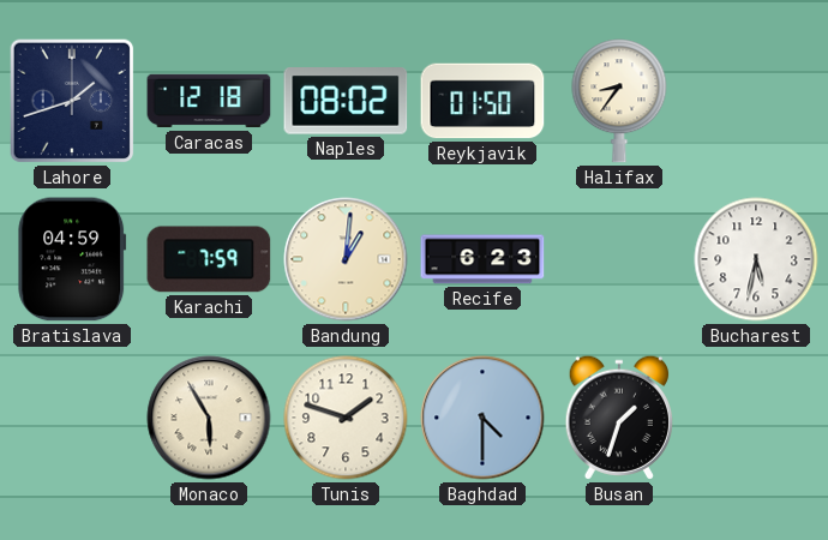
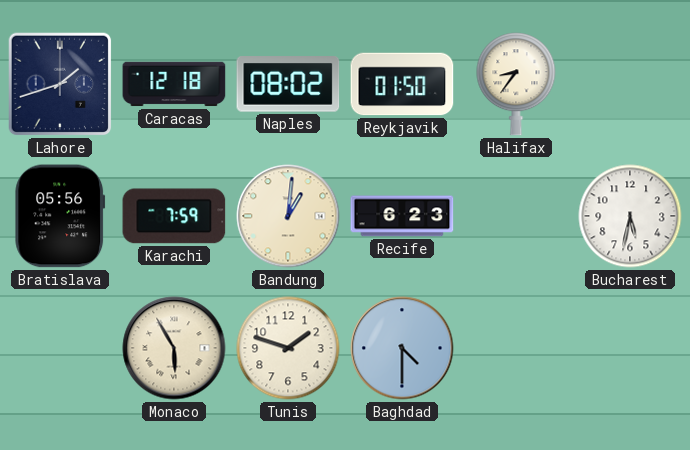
Bratislava: 04:59 -> 05:56 (60, 216)
Busan: 1:33 -> none (618, 418)
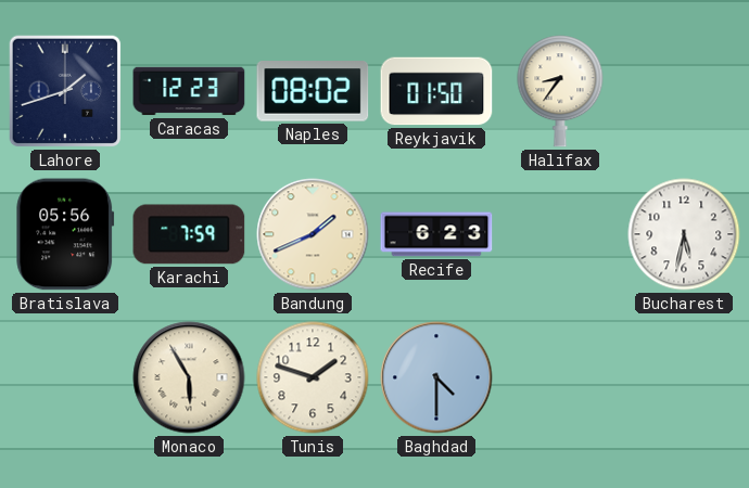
Caracas: 12:18 -> 12:23 (189, 91)
Bandung: 1:01 -> 1:41 (313, 234)
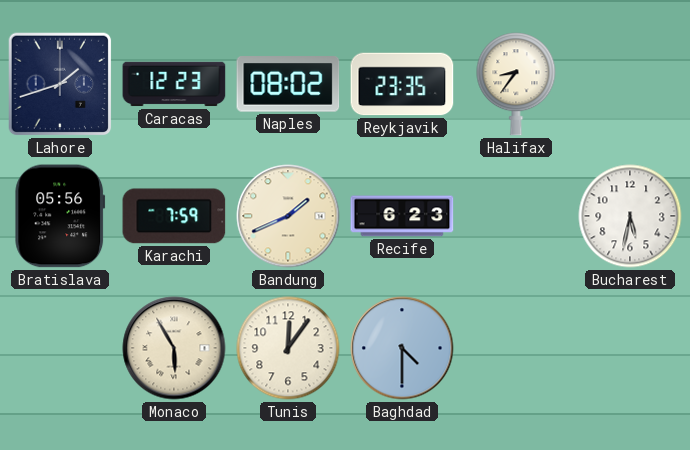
Reykjavik: 01:50 -> 23:35 (402, 84)
Tunis: 1:48 -> 12:06 (288, 348)
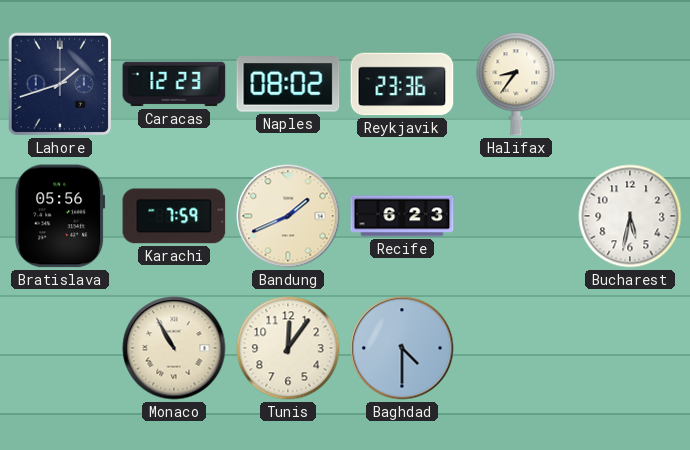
Reykjavik: 23:35 -> 23:36 (402, 84)
Monaco: 5:55 -> 10:55 (174, 348)
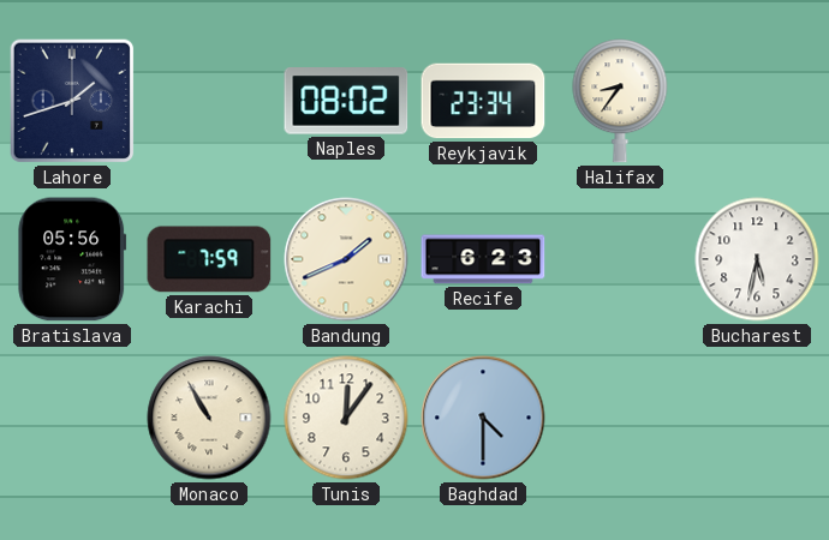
Caracas: 12:23 -> none (174, 84)
Reykjavik: 23:36 -> 23:34 (483, 101)
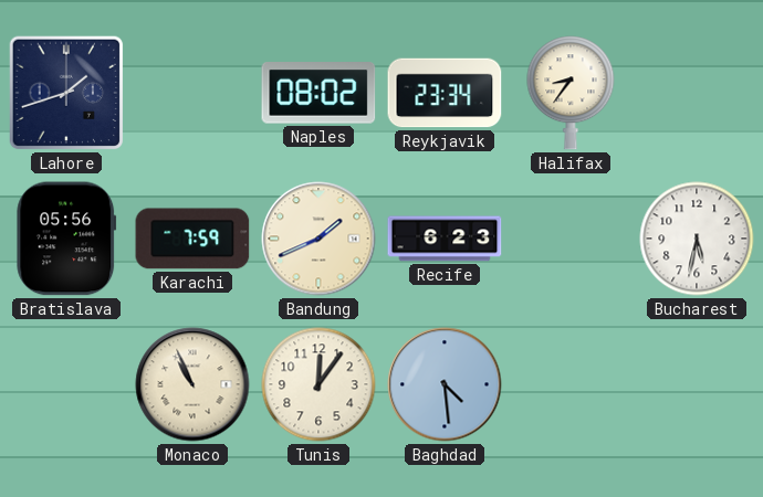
Monaco: 10:55 -> 10:56 (192, 384)
Baghdad: 4:30 -> 4:29 (445, 384)
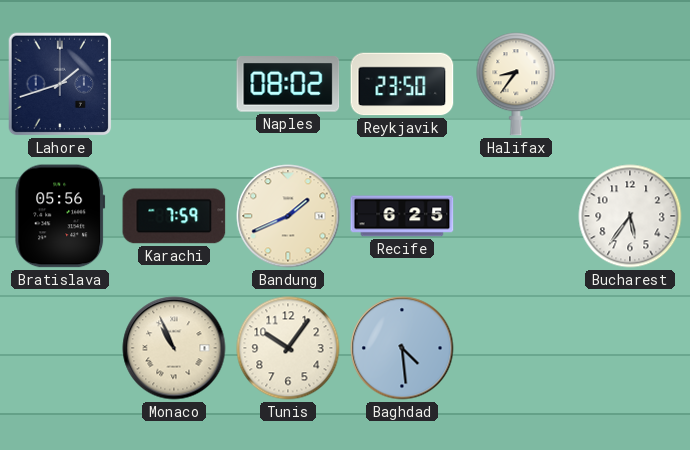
Reykjavik: 23:34 -> 23:50 (402, 84)
Recife: 6:23 -> 6:25 (402, 216)
Bucharest: 5:32 -> 5:36 (630, 216)
Tunis: 12:06 -> 10:06 (288, 348)
